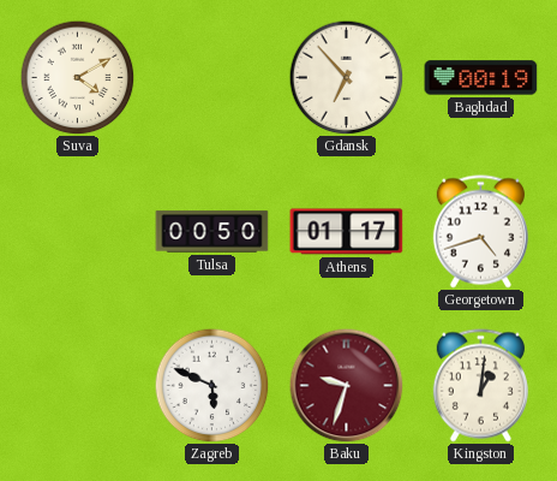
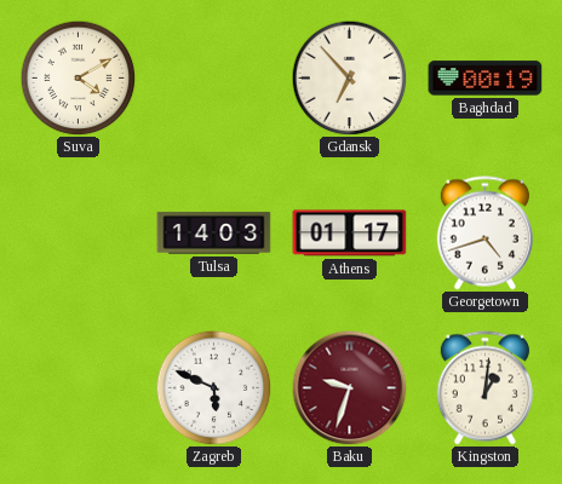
Tulsa: 00:50 -> 14:03 (214, 234)
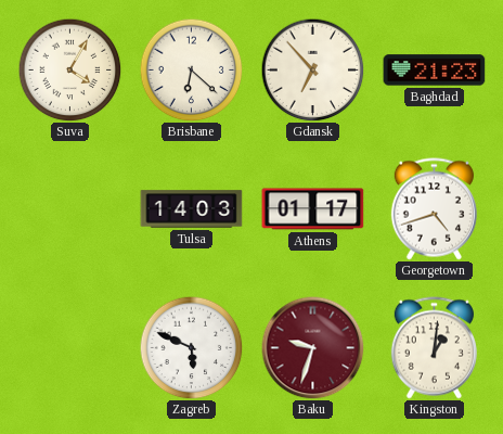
Suva: 4:10 -> 4:05 (69, 69)
Brisbane: none -> 6:22 (191, 69)
Baghdad: 00:19 -> 21:23 (435, 71)
